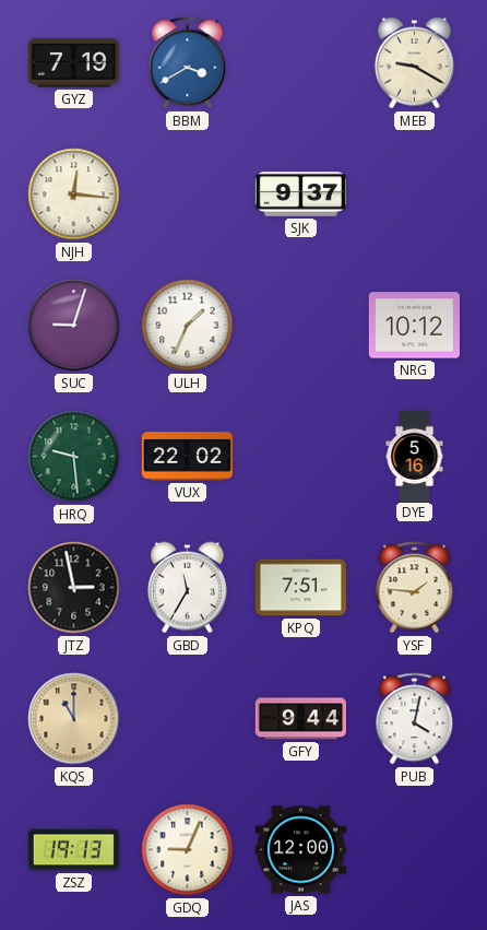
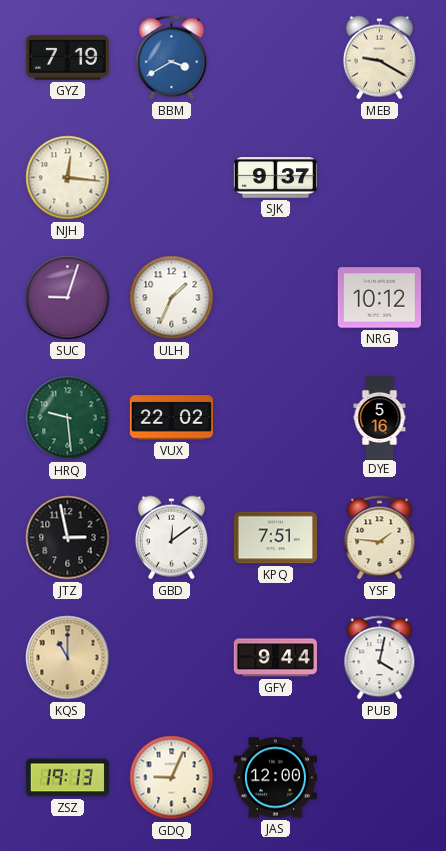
GBD: 11:35 -> 12:09 (171, 538)
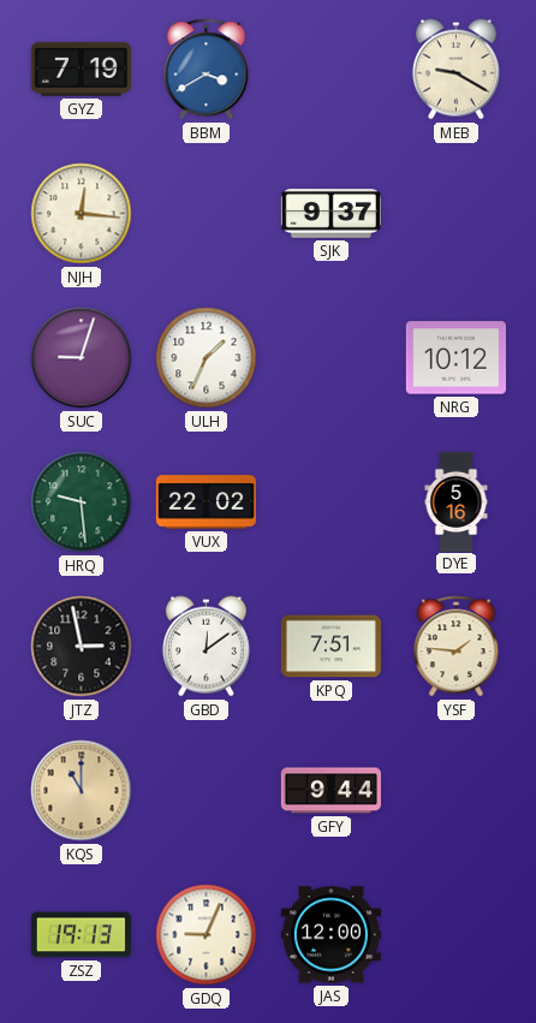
PUB: 4:02 -> none (380, 658)
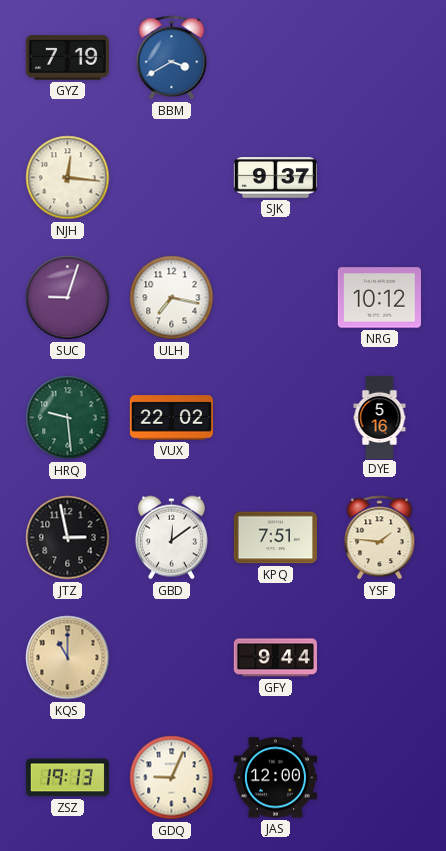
MEB: 9:20 -> none (455, 70)
ULH: 1:34 -> 7:17 (172, 298)
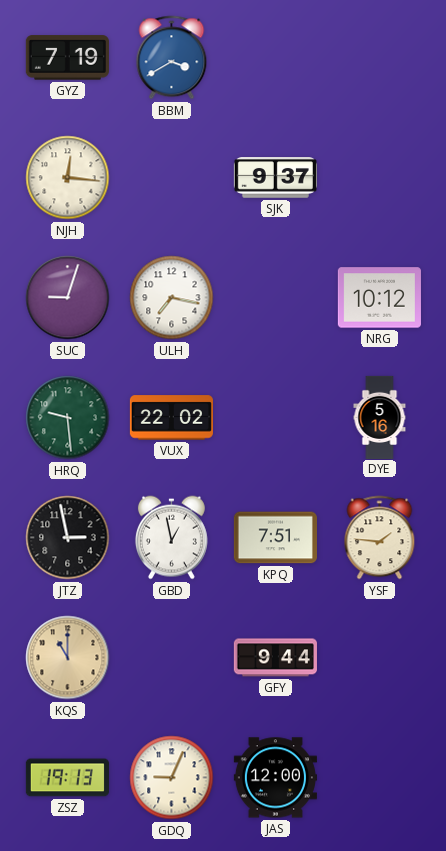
GBD: 12:09 -> 12:58 (171, 538)
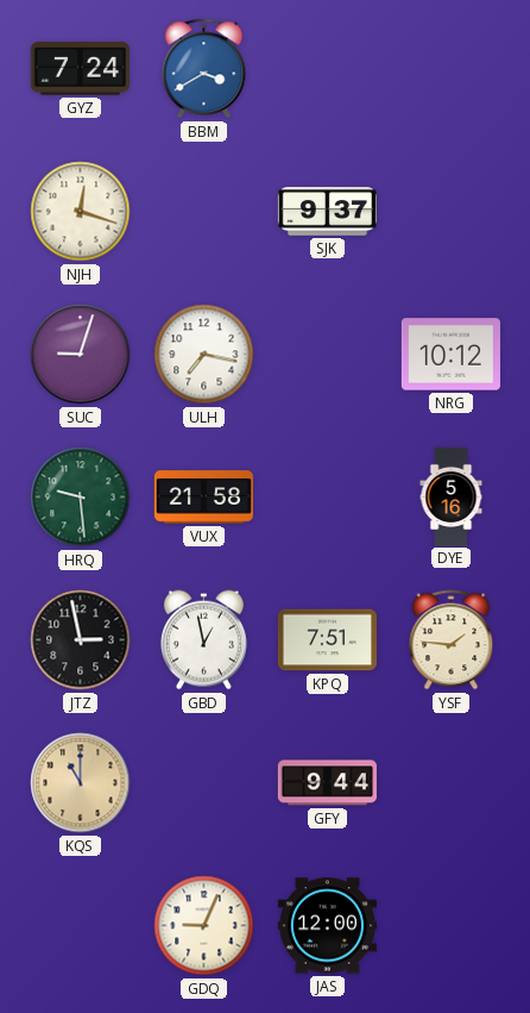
GYZ: 7:19 -> 7:24 (80, 69)
NJH: 12:16 -> 12:18 (81, 212)
VUX: 22:02 -> 21:58 (203, 498)
ZSZ: 19:13 -> none (67, 778)
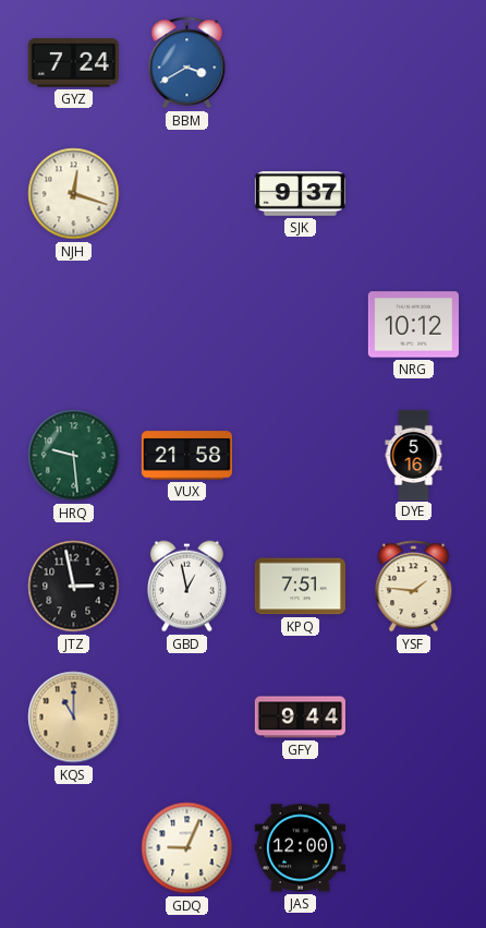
SUC: 9:03 -> none (81, 355)
ULH: 7:17 -> none (204, 355)
